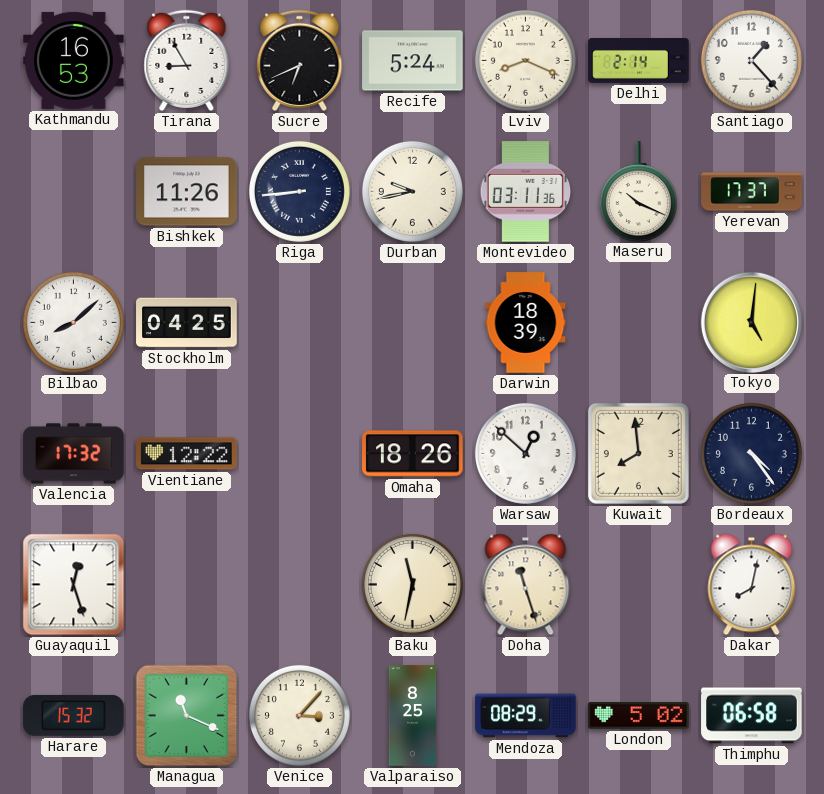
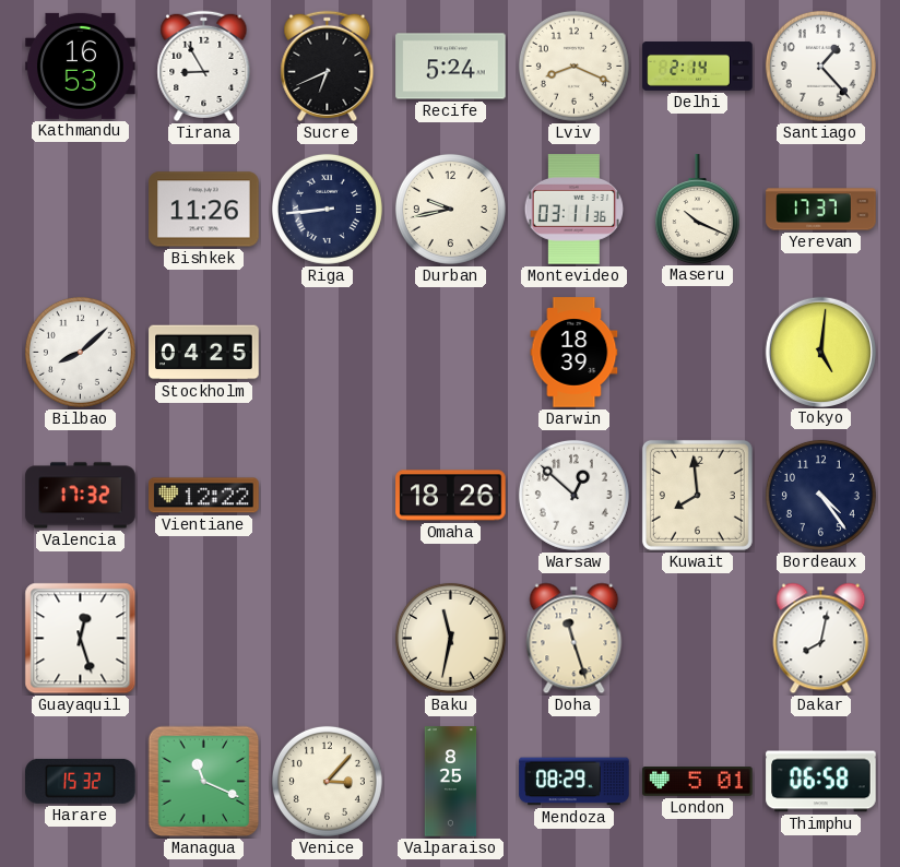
London: 5:02 -> 5:01 (698, 782)
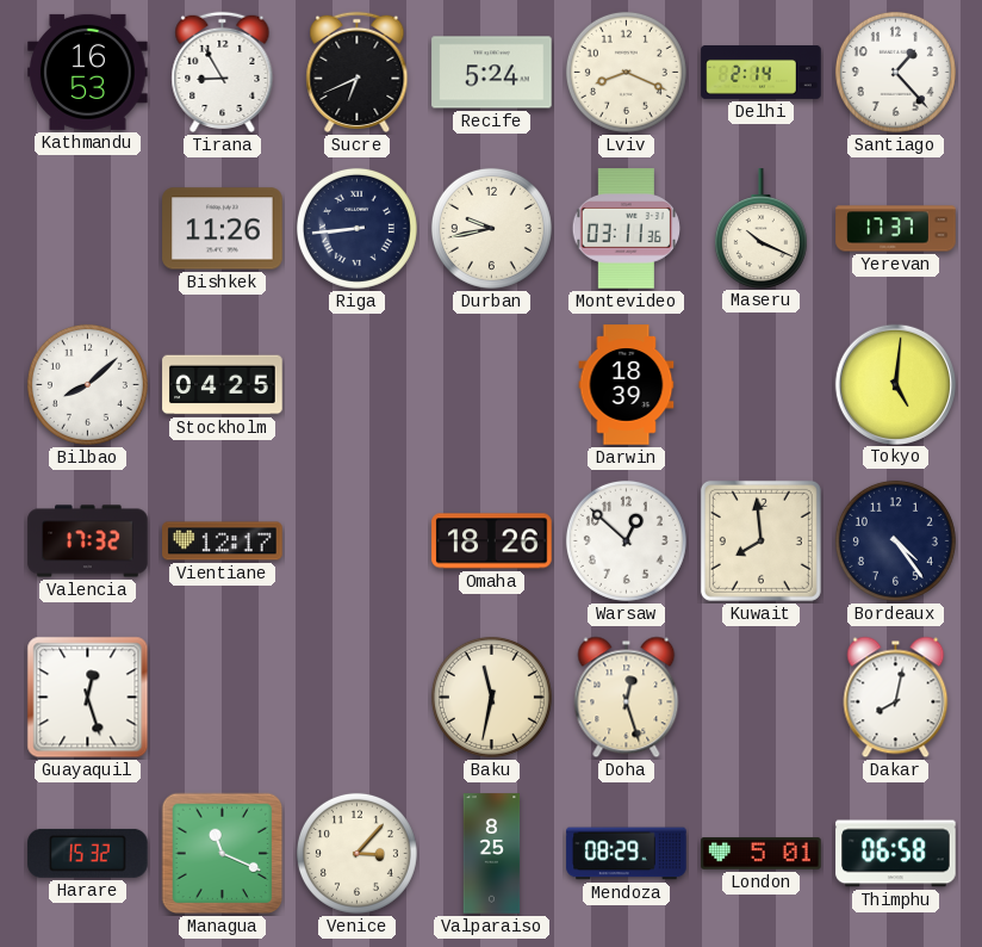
Vientiane: 12:22 -> 12:17 (223, 541)
Doha: 11:27 -> 12:27 (627, 698)
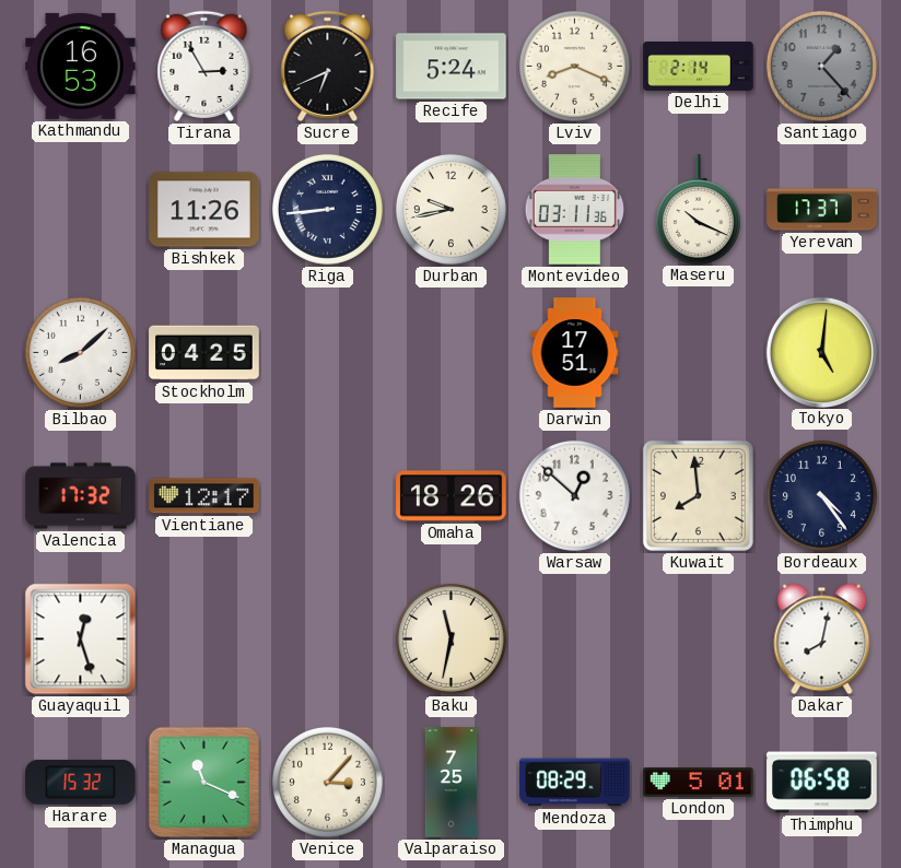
Tirana: 8:55 -> 2:55 (204, 66)
Santiago dial: white -> grey (821, 66)
Darwin: 18:39 -> 17:51 (575, 353)
Doha: 12:27 -> none (627, 698)
Valparaiso: 8:25 -> 7:25 (452, 783)
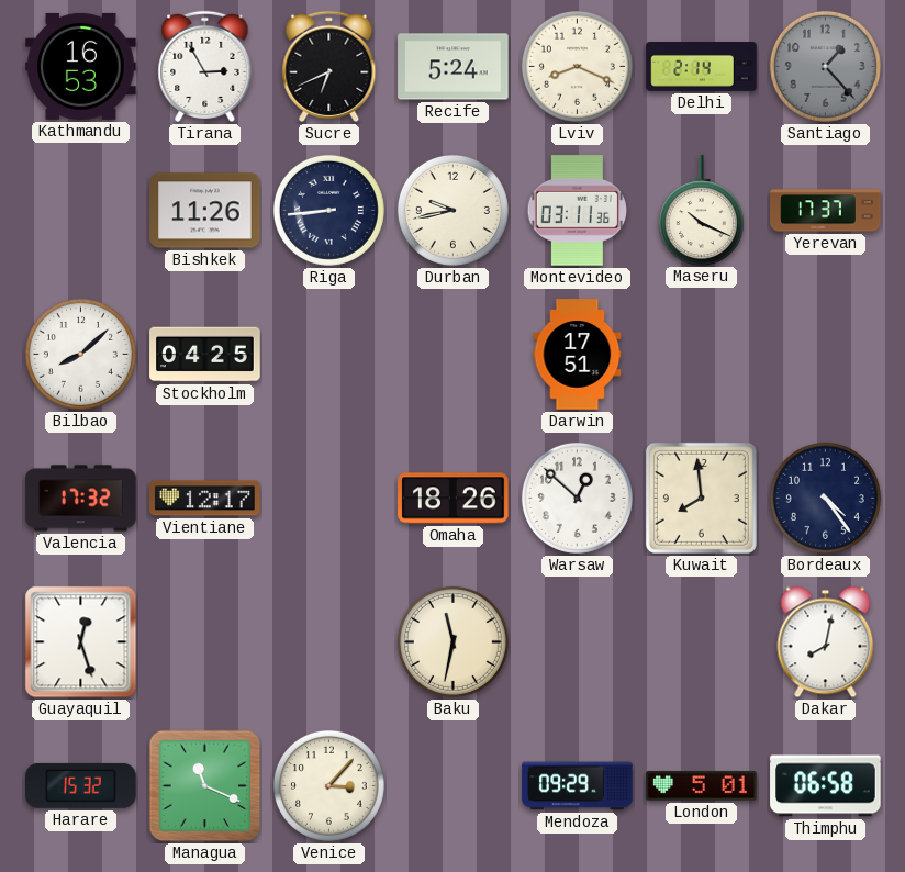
Tokyo: 5:01 -> none (821, 352)
Valparaiso: 7:25 -> none (452, 783)
Mendoza: 08:29 -> 09:29 (578, 786)
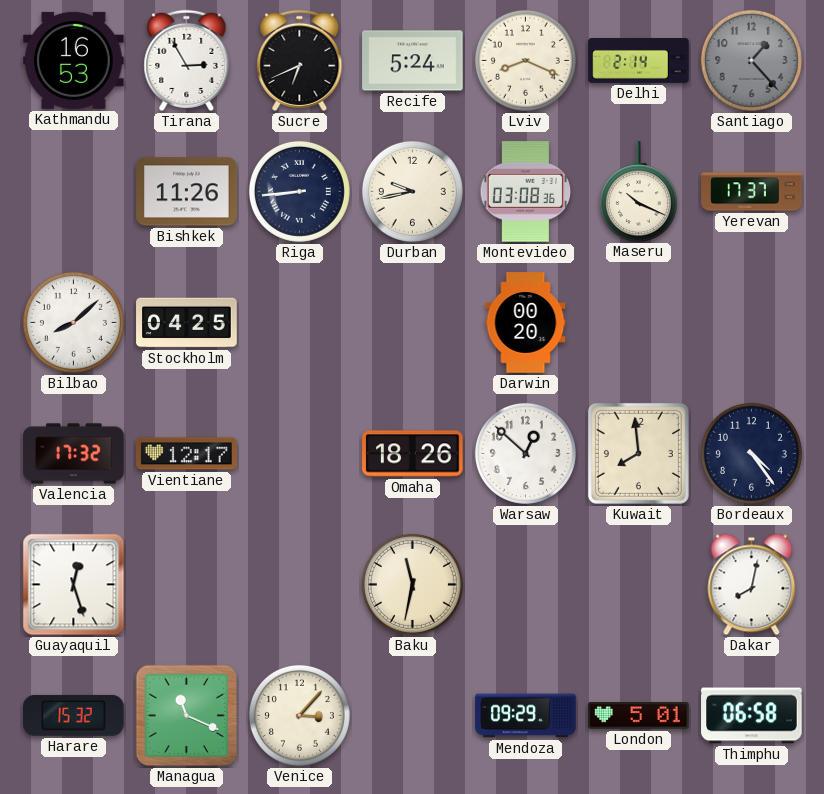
Montevideo: 03:11 -> 03:08 (526, 192)
Darwin: 17:51 -> 00:20 (526, 323)
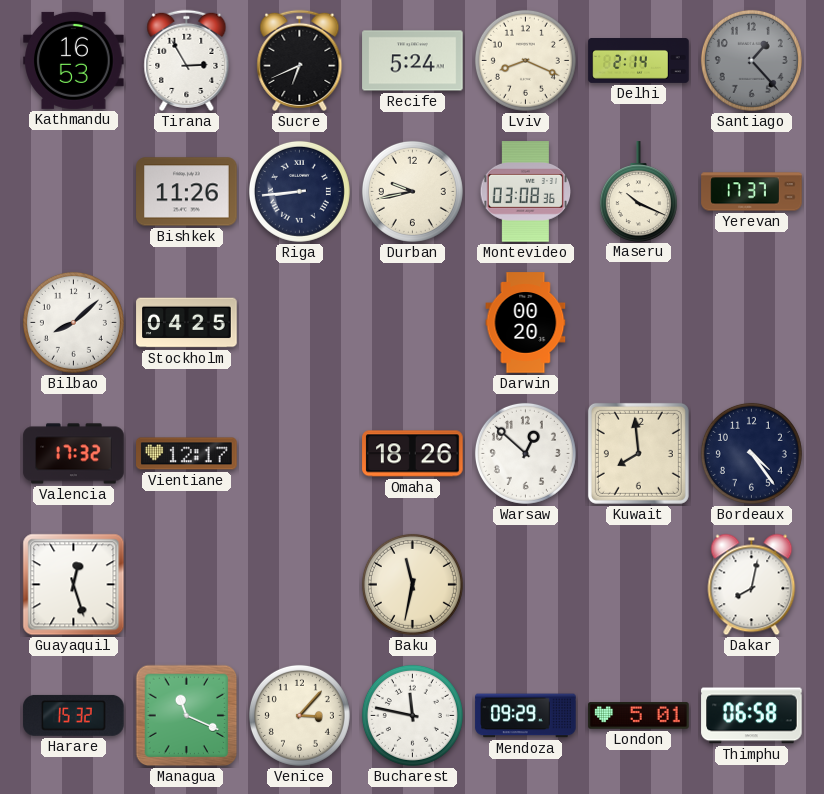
Bucharest: none -> 11:47 (412, 715)
